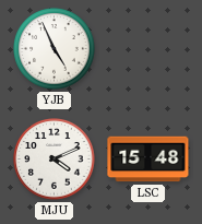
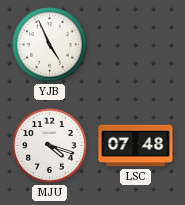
MJU: 4:11 -> 4:18 (50, 146)
LSC: 15:48 -> 07:48 (136, 146)
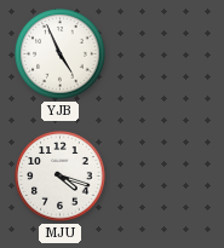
LSC: 07:48 -> none (136, 146)
